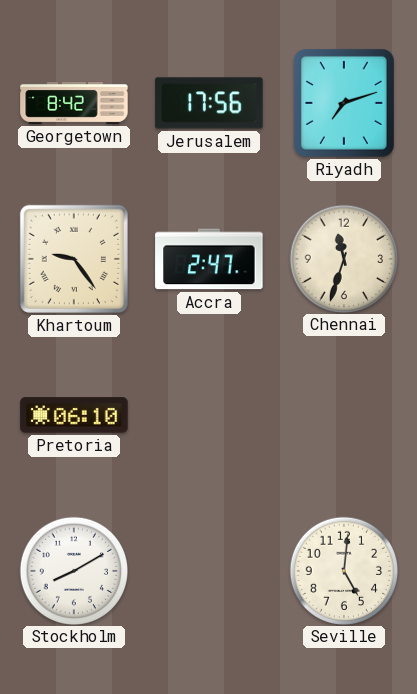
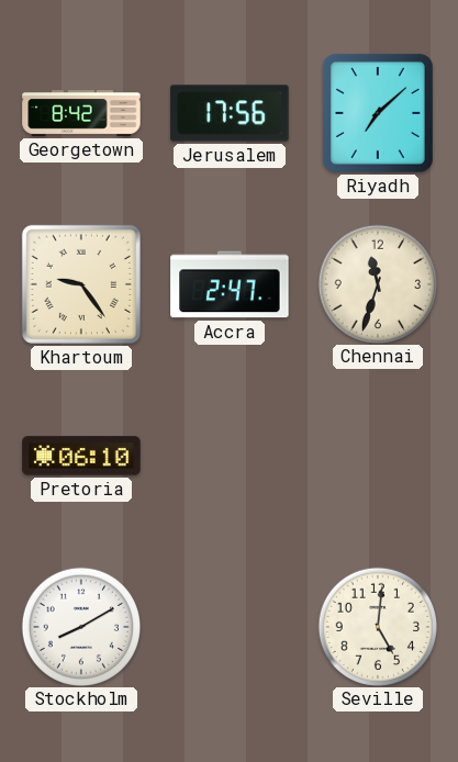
Riyadh: 7:12 -> 7:08 (378, 113)
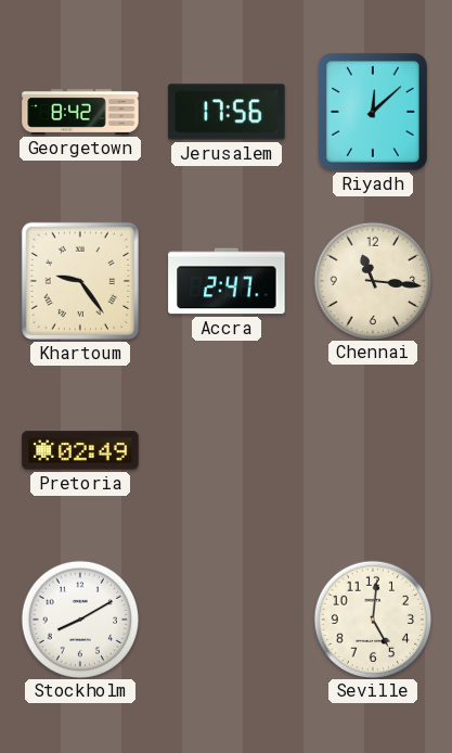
Riyadh: 7:08 -> 12:08 (373, 112)
Chennai: 11:33 -> 11:16 (372, 280)
Pretoria: 06:10 -> 02:49 (80, 450)
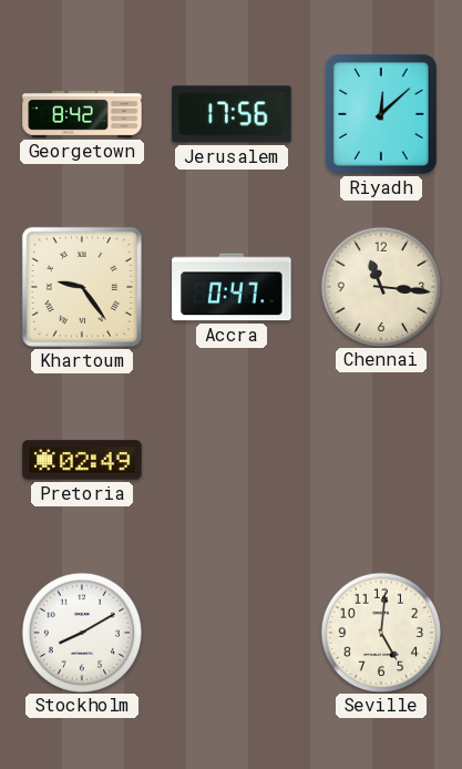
Accra: 2:47 -> 0:47 (232, 287)
